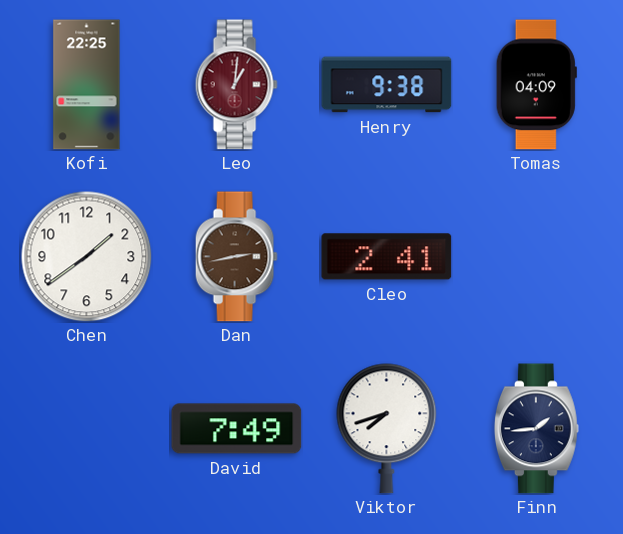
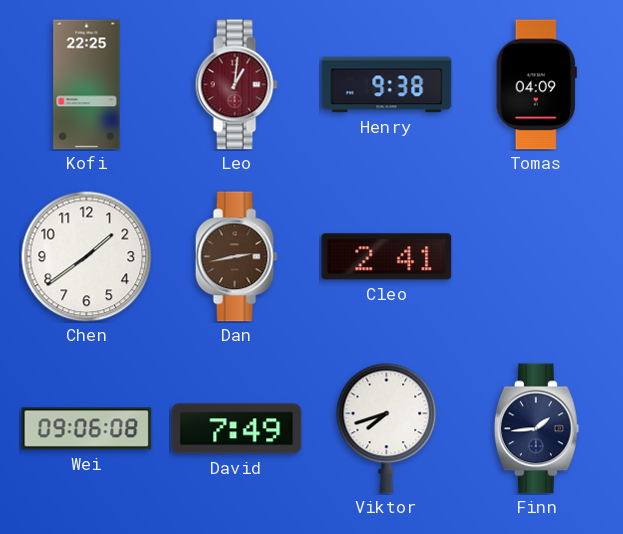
Wei: none -> 09:06 (87, 429)
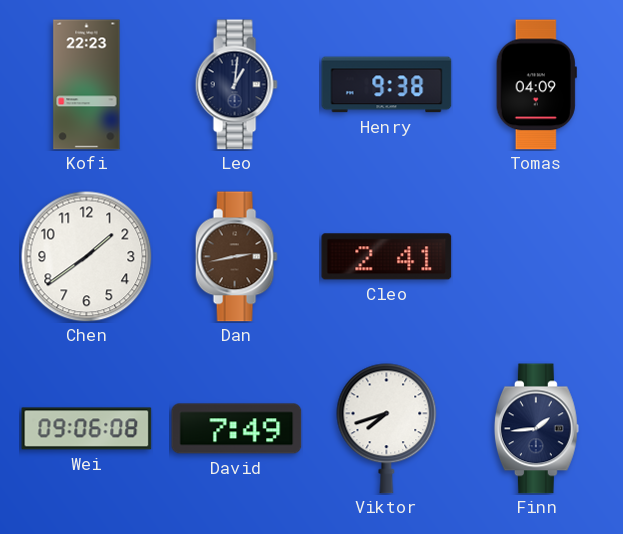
Kofi: 22:25 -> 22:23 (87, 85)
Leo dial: burgundy -> navy (236, 85)
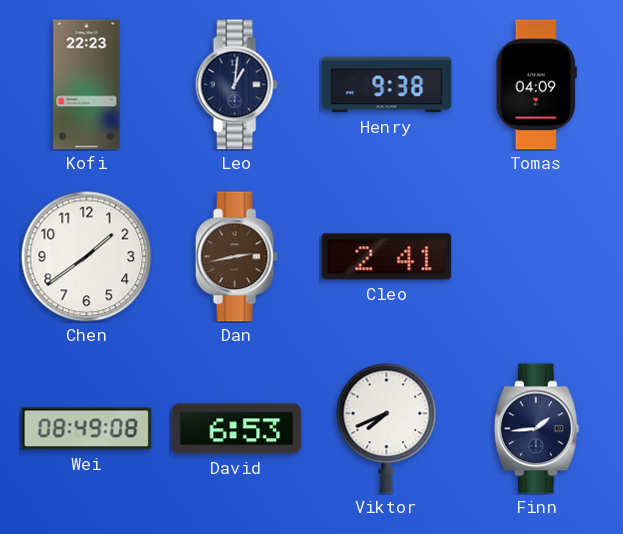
Wei: 09:06 -> 08:49 (87, 429)
David: 7:49 -> 6:53 (237, 429)
Viktor: 7:42 -> 7:41 (387, 429)
